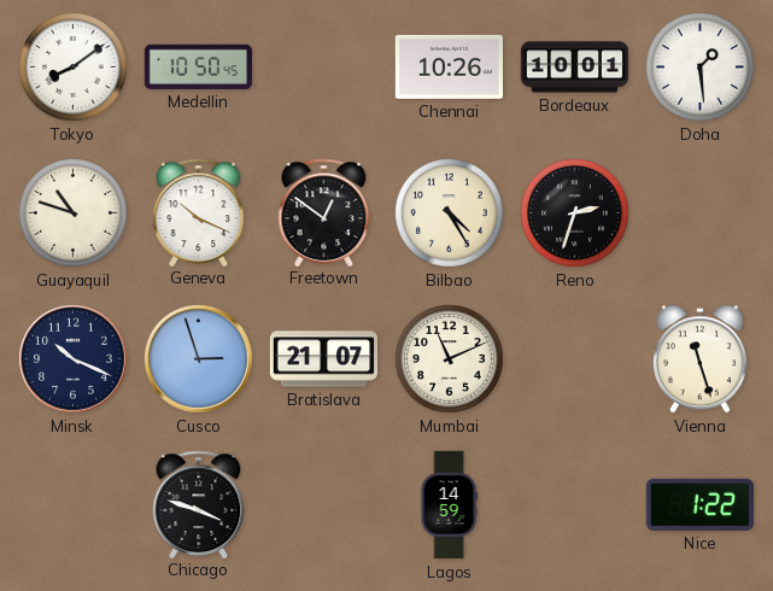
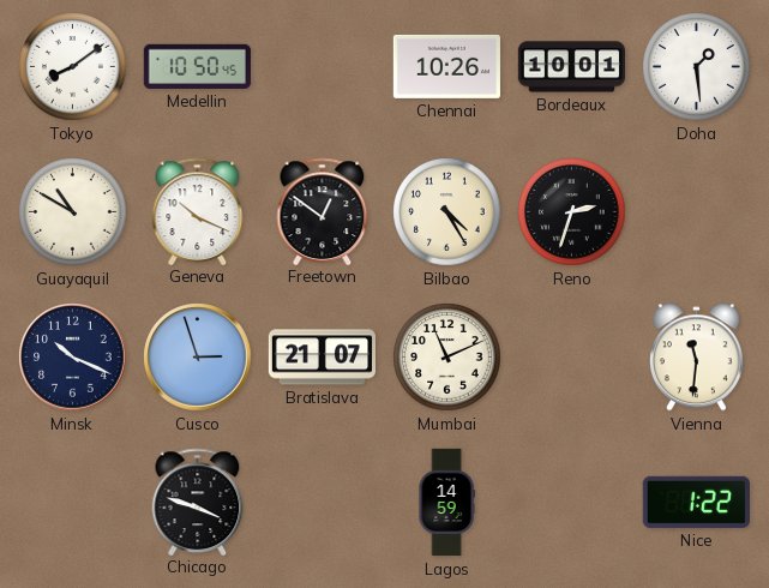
Guayaquil: 10:48 -> 10:50 (73, 212)
Vienna: 11:27 -> 11:31 (696, 358)
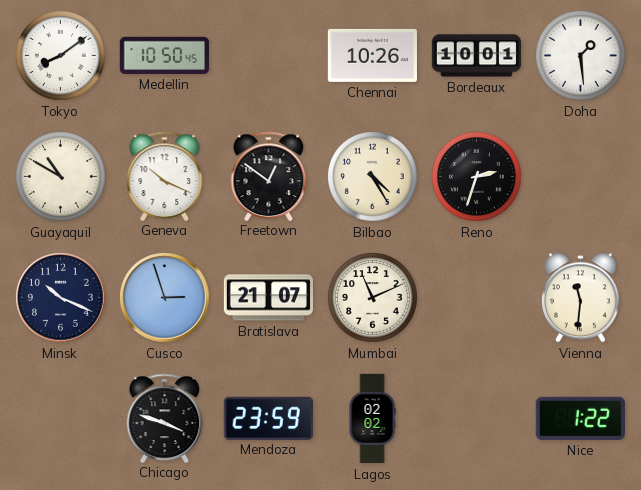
Mendoza: none -> 23:59 (268, 418)
Lagos: 14:59 -> 02:02 (372, 419)
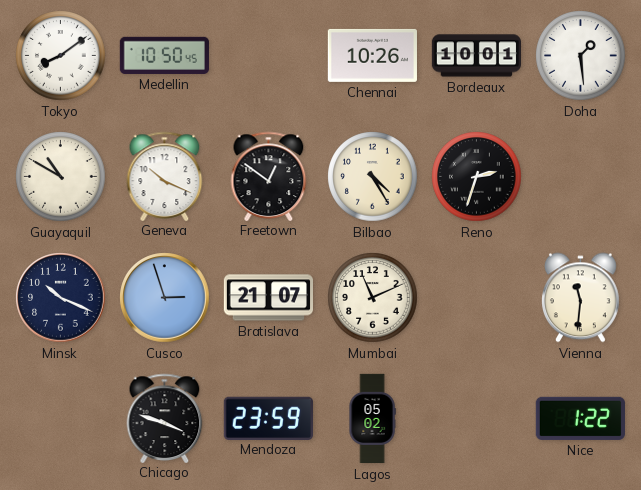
Lagos: 02:02 -> 05:02 (372, 419)
